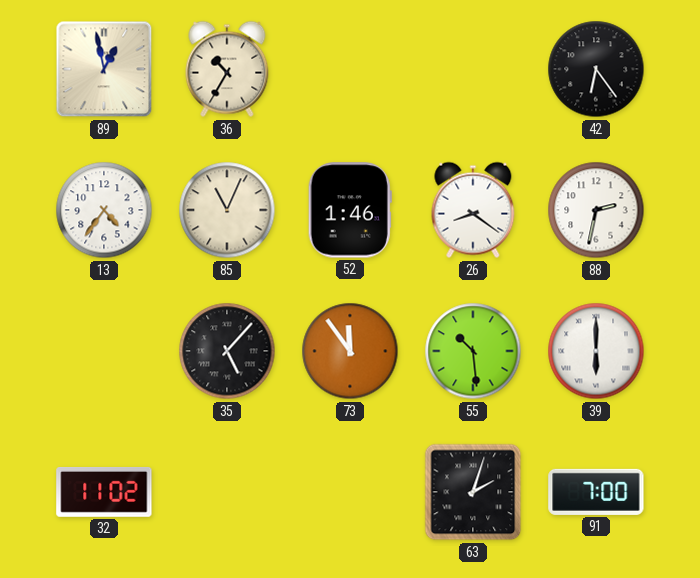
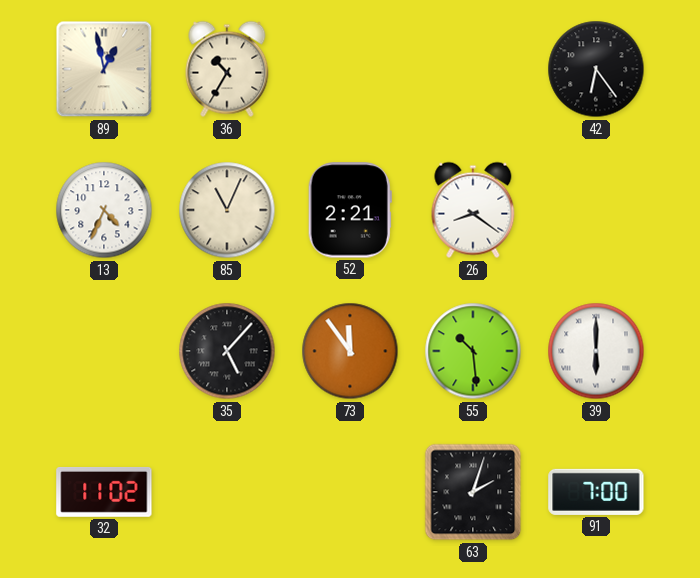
13: 4:36 -> 4:34 (104, 210)
52: 1:46 -> 2:21 (350, 210)
88: 2:32 -> none (596, 210)
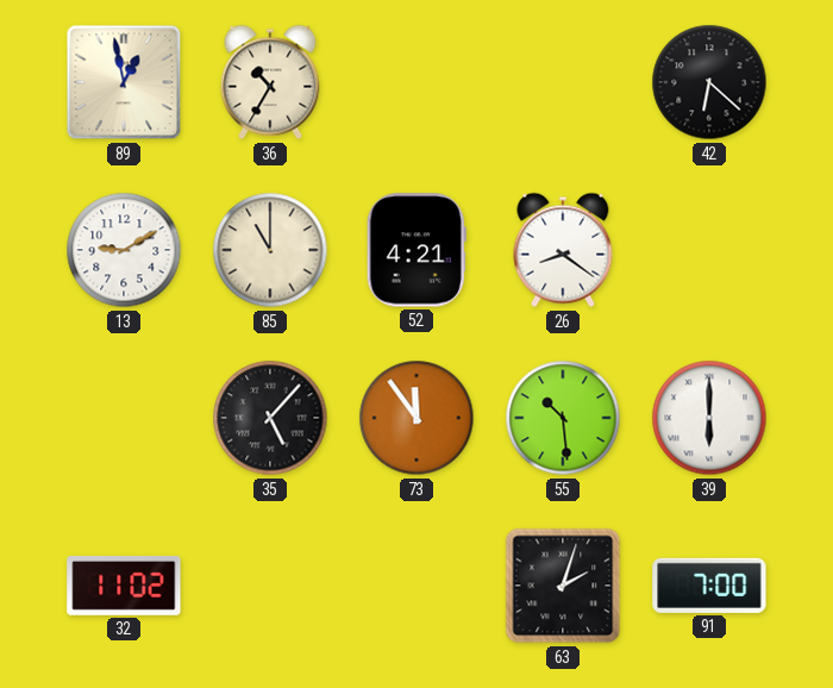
42: 6:24 -> 6:22 (709, 82)
13: 4:34 -> 9:10 (124, 250)
85: 11:04 -> 11:00 (270, 250)
52: 2:21 -> 4:21 (416, 250)
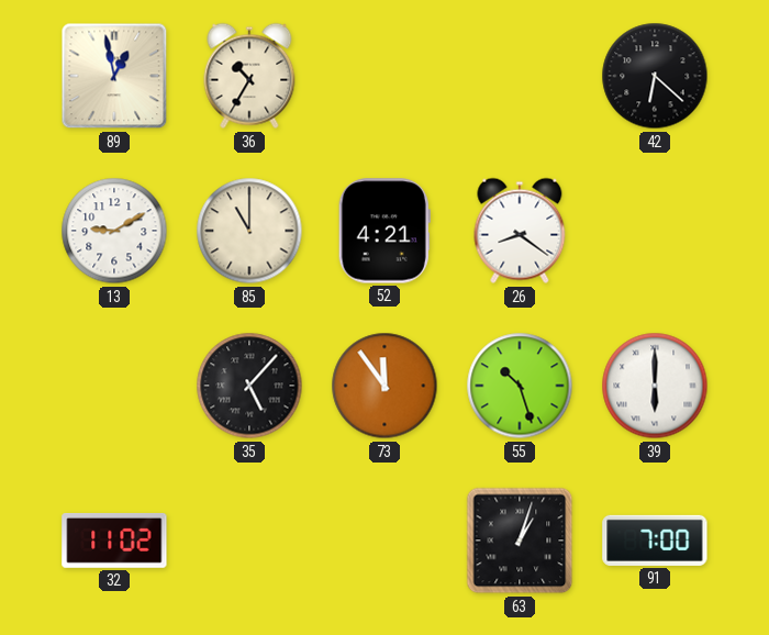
55: 10:29 -> 10:27 (520, 386)
63: 2:03 -> 1:03 (520, 541)
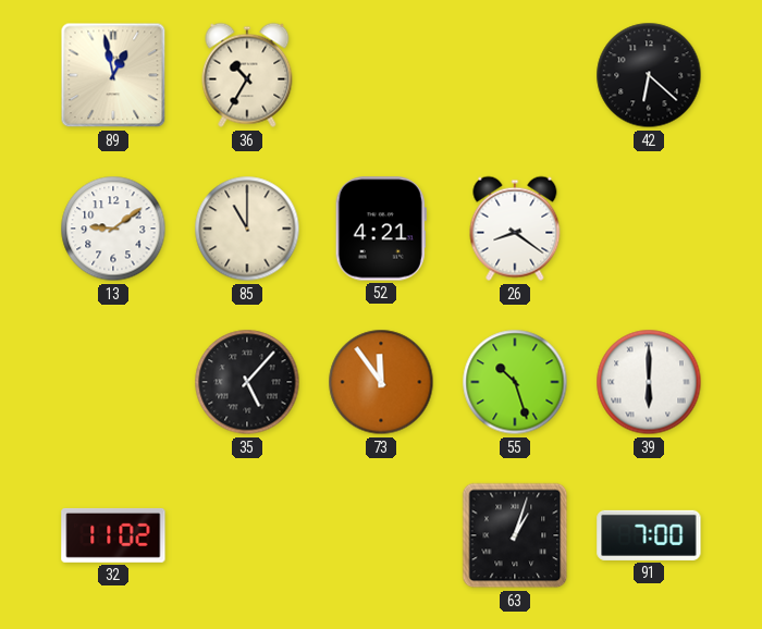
13: 9:10 -> 9:09 (113, 229)
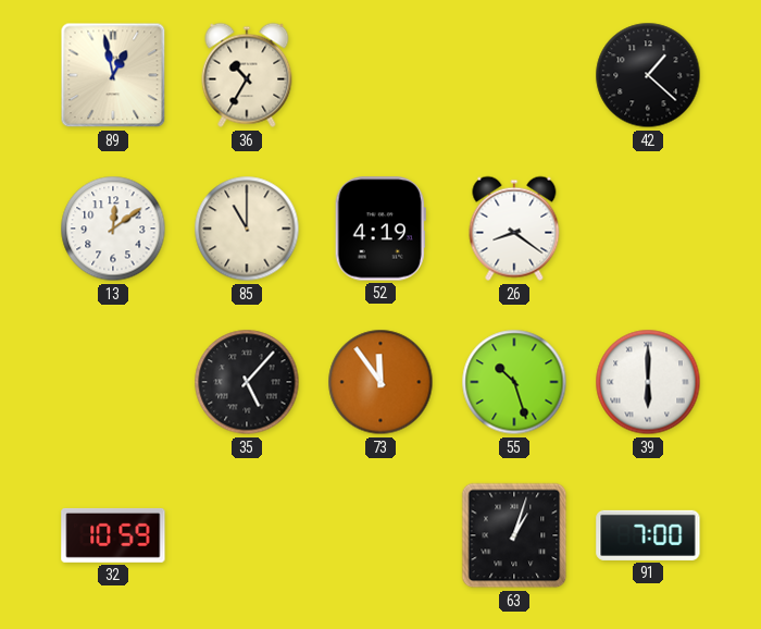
42: 6:22 -> 1:22 (648, 75)
13: 9:09 -> 12:09 (113, 229)
52: 4:21 -> 4:19 (380, 229)
32: 11:02 -> 10:59 (113, 535)
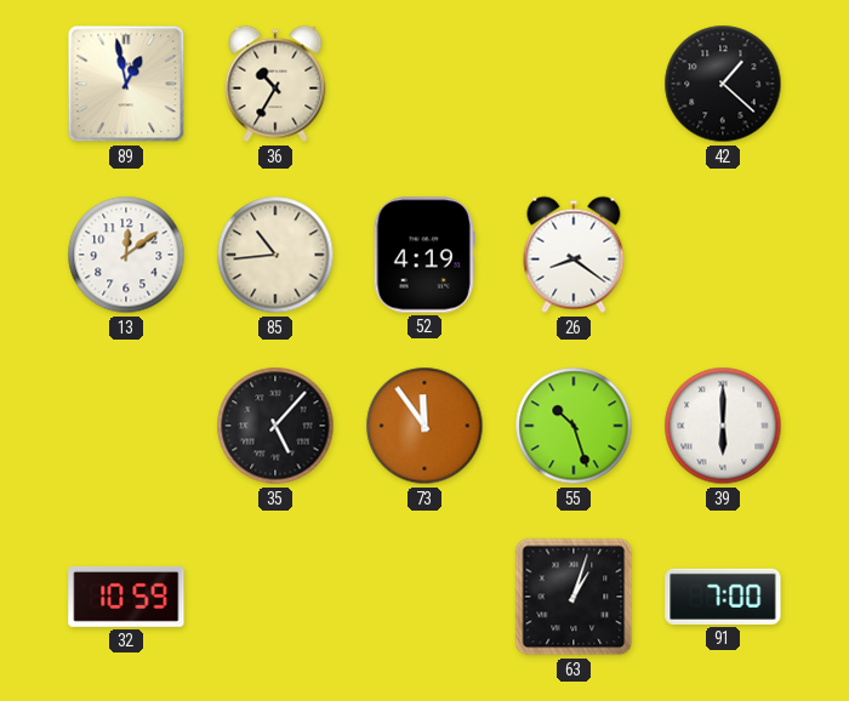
85: 11:00 -> 10:44 (275, 255)
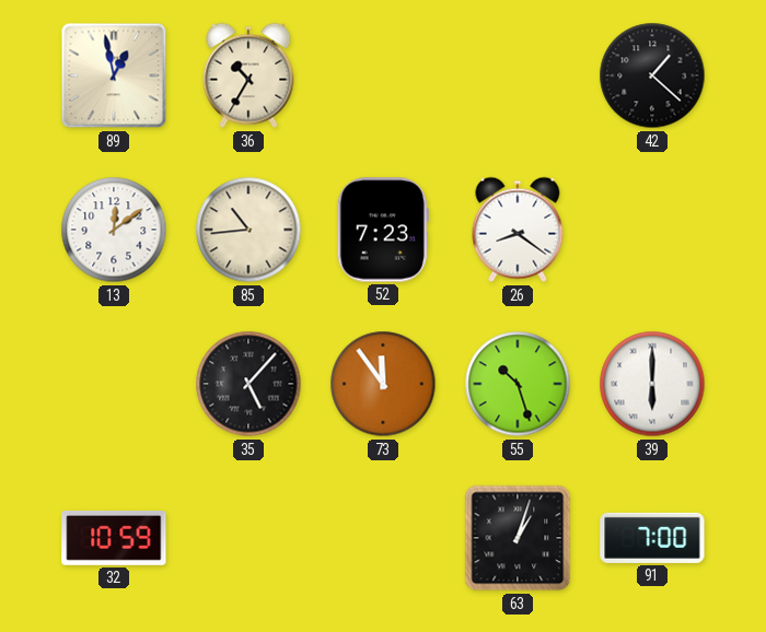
52: 4:19 -> 7:23 (383, 230)
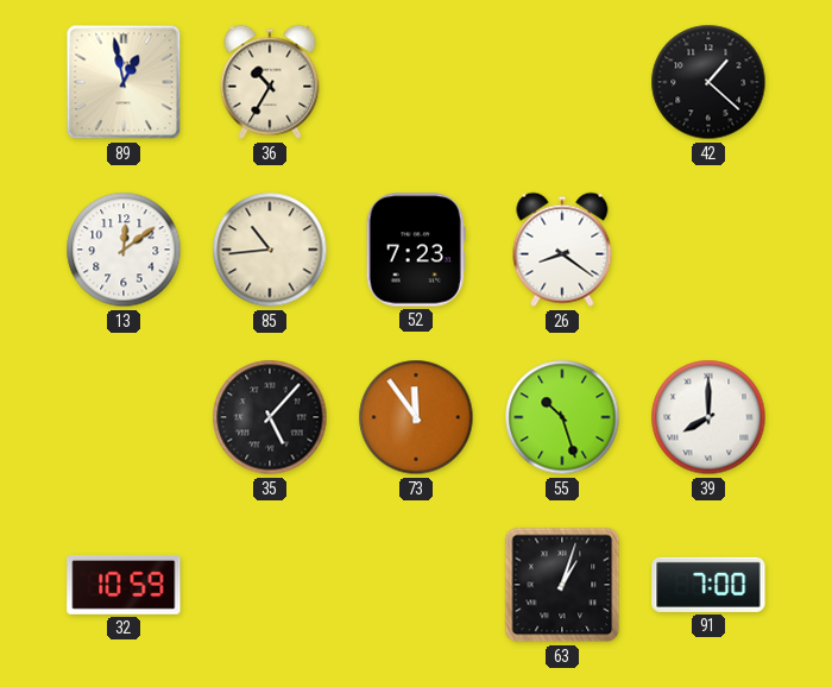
39: 6:00 -> 8:00 (708, 417)
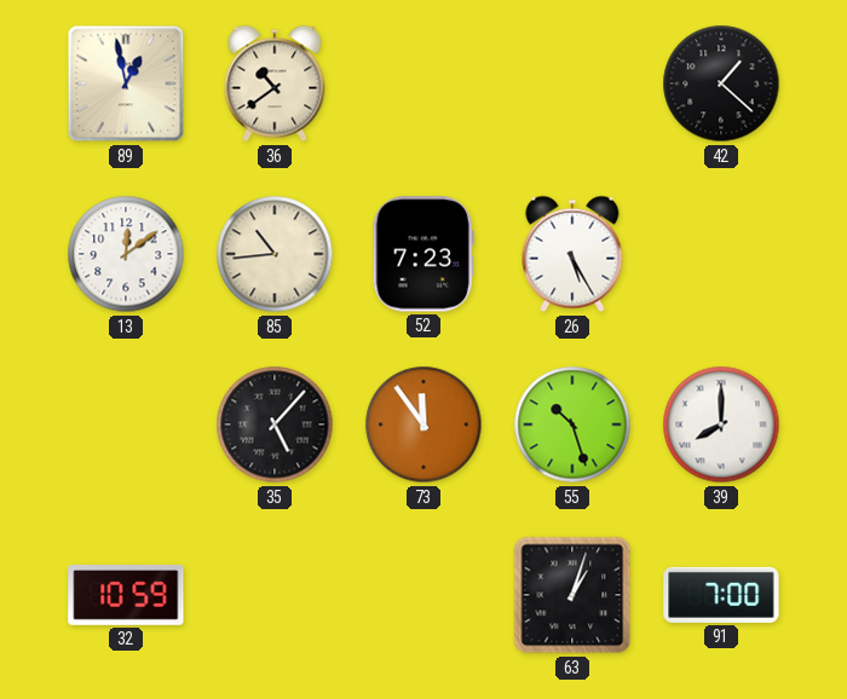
36: 10:35 -> 10:39 (275, 83)
26: 8:21 -> 5:25 (572, 254)
